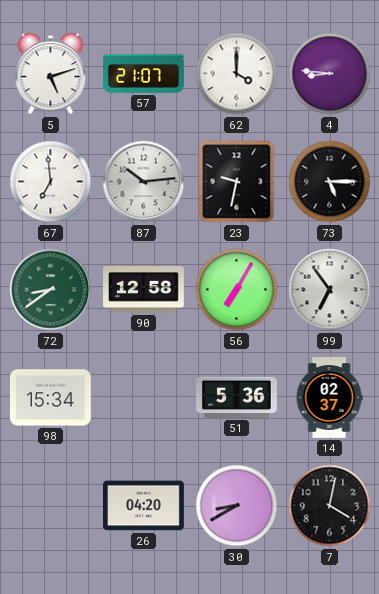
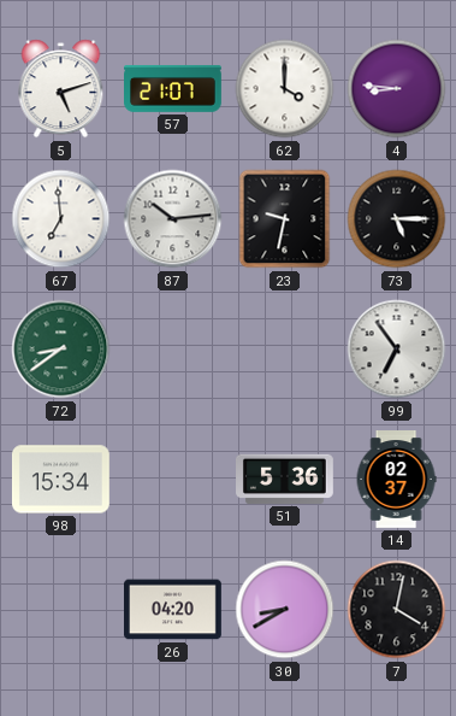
90: 12:58 -> none (144, 290)
56: 7:05 -> none (237, 290)
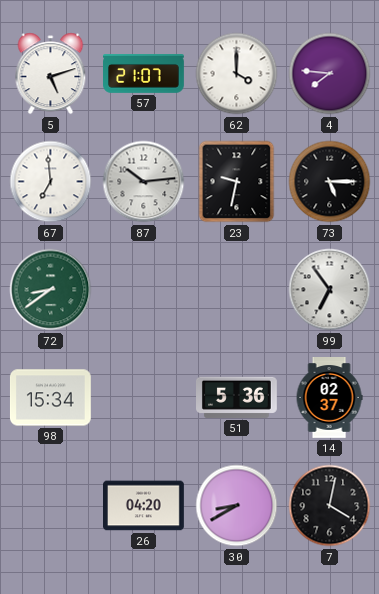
4: 8:46 -> 7:46 (330, 74)
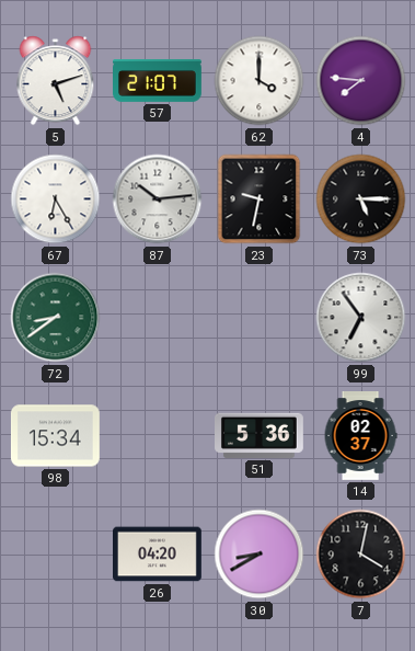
67: 6:59 -> 6:25 (56, 199)
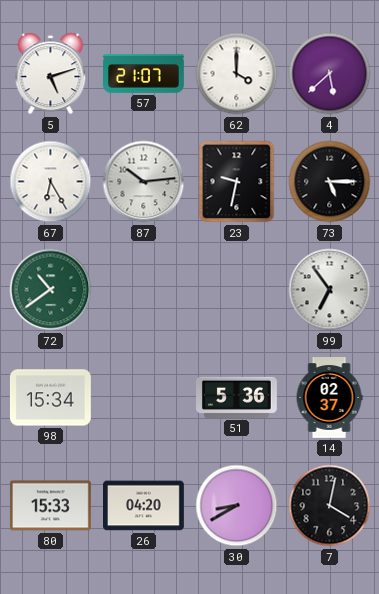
4: 7:46 -> 5:38 (330, 74)
72: 8:39 -> 10:39 (51, 290)
80: none -> 15:33 (50, 506)
